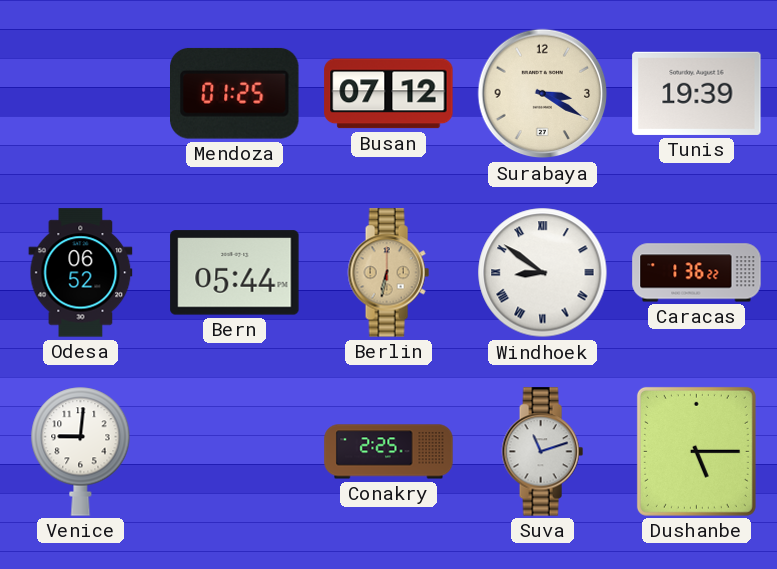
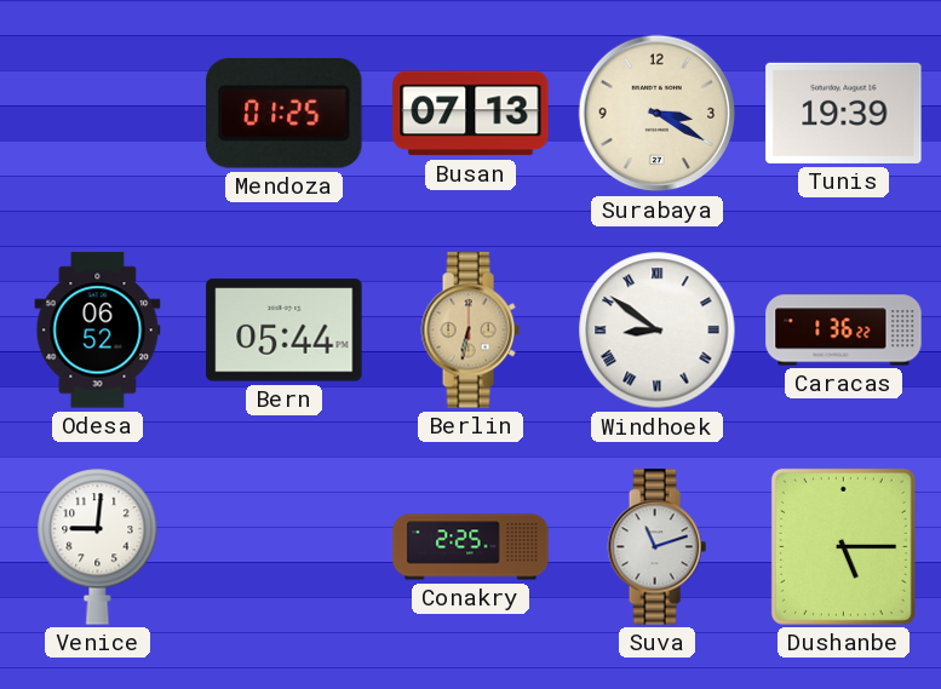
Busan: 07:12 -> 07:13 (471, 114)
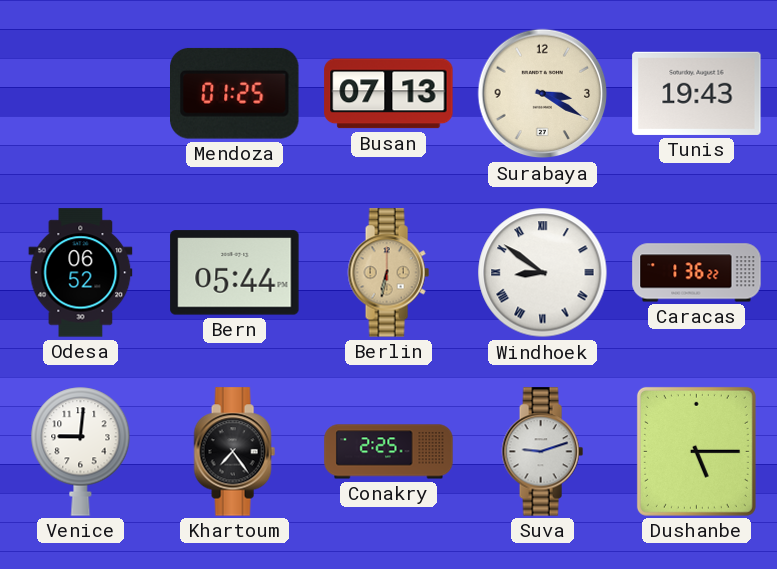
Tunis: 19:39 -> 19:43 (697, 93)
Khartoum: none -> 7:24 (234, 452)
Suva: 11:12 -> 9:12 (542, 452)
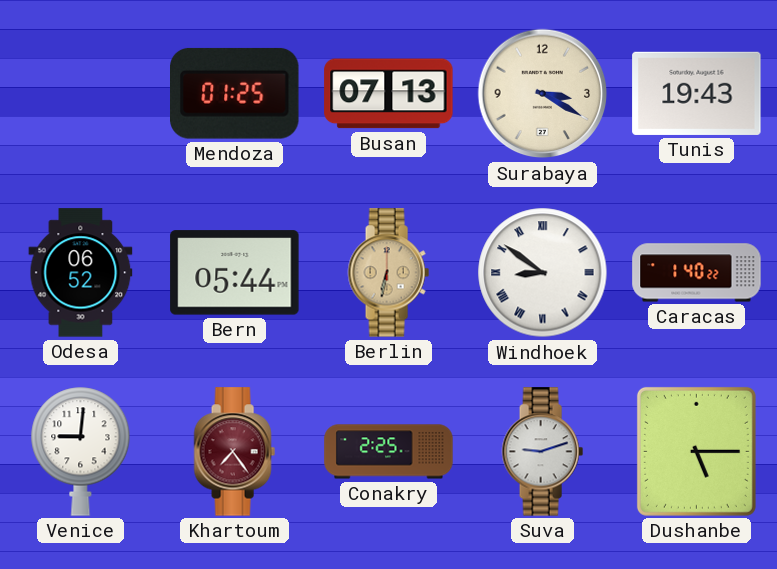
Caracas: 1:36 -> 1:40 (697, 273)
Khartoum dial: black -> burgundy (234, 452)
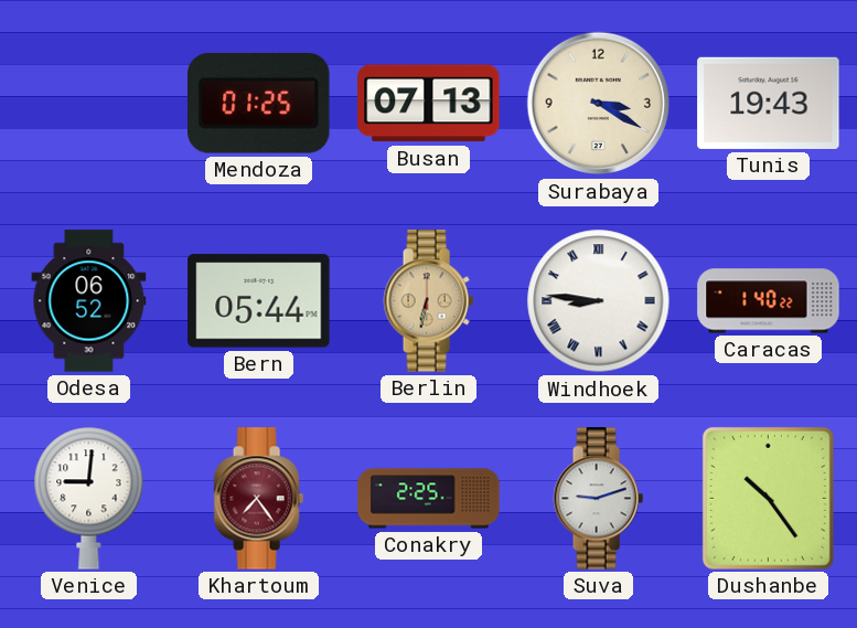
Windhoek: 8:51 -> 8:46 (599, 301)
Dushanbe: 5:15 -> 10:24 (768, 498)
